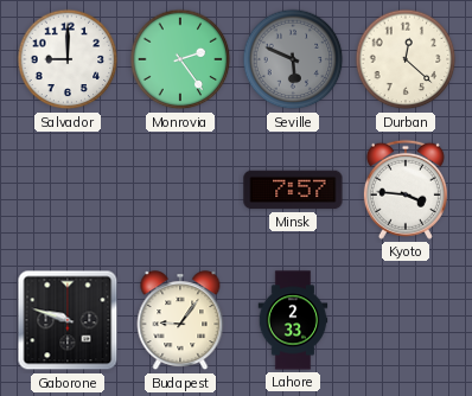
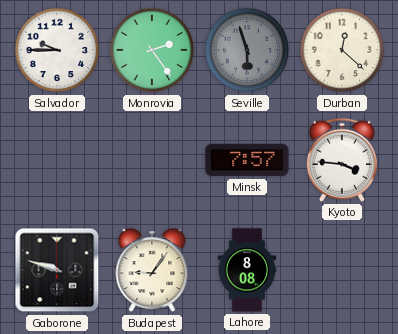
Salvador: 9:00 -> 9:45 (57, 50)
Seville: 5:49 -> 5:57 (247, 50)
Lahore: 2:33 -> 8:08 (247, 270)
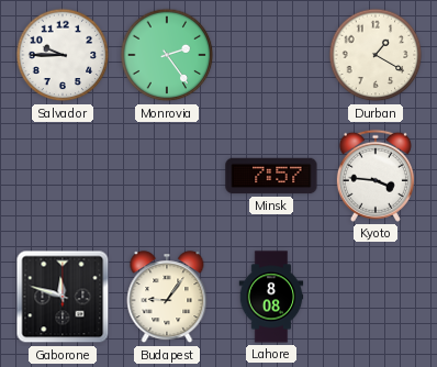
Seville: 5:57 -> none (247, 50)
Durban: 12:22 -> 1:20 (376, 55)
Gaborone: 9:48 -> 11:48 (63, 297)
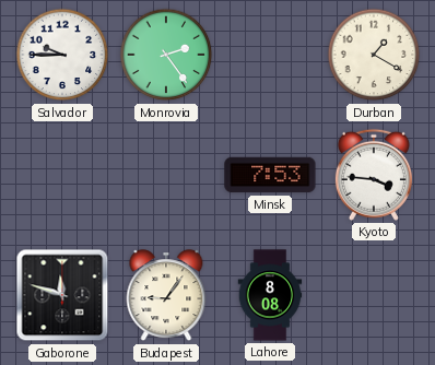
Minsk: 7:57 -> 7:53 (270, 175)
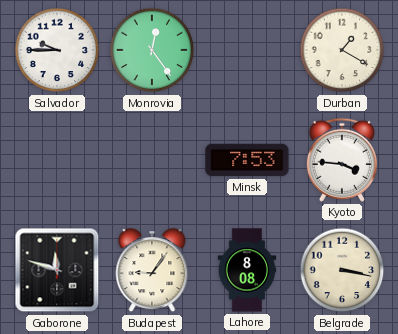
Monrovia: 2:24 -> 12:24 (152, 50)
Belgrade: none -> 3:17 (342, 270)
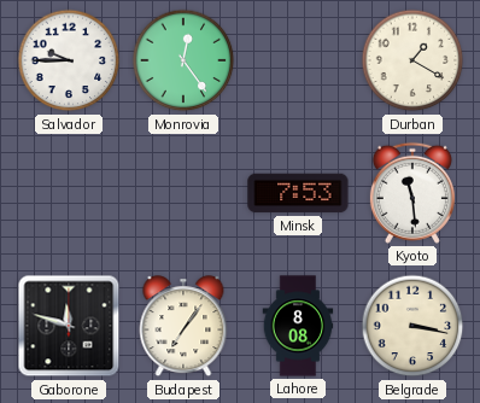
Kyoto: 3:46 -> 11:29 (412, 193)
Budapest: 9:06 -> 7:06 (183, 327)
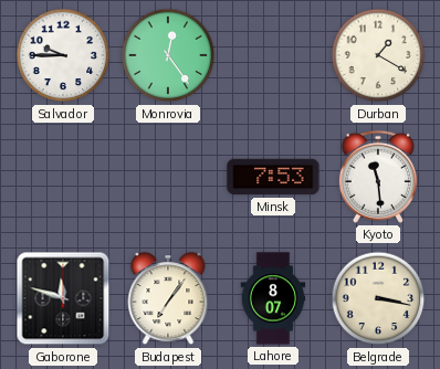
Lahore: 8:08 -> 8:07 (273, 298)
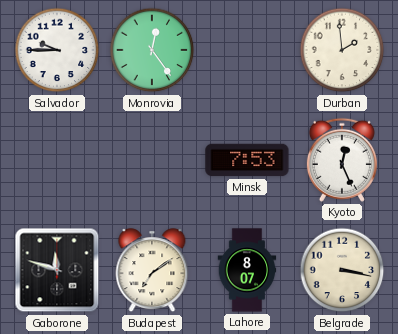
Durban: 1:20 -> 1:59 (342, 50)
Kyoto: 11:29 -> 12:26 (342, 160)
Budapest: 7:06 -> 7:09 (152, 271)
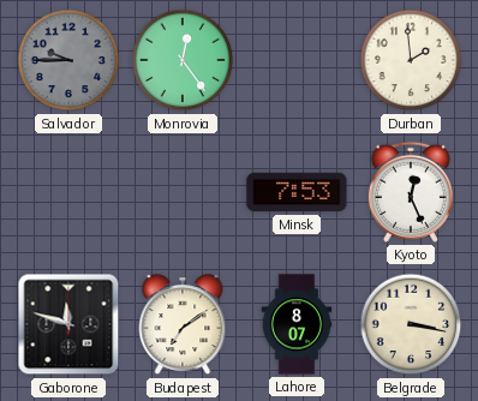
Salvador dial: white -> grey (68, 60)
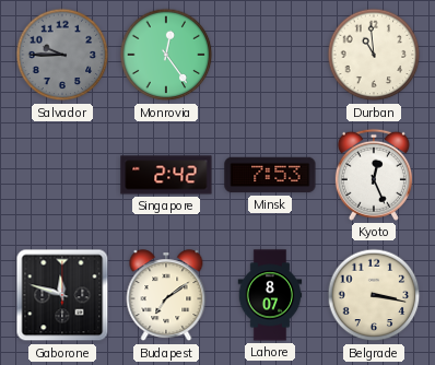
Durban: 1:59 -> 10:59 (374, 55)
Singapore: none -> 2:42 (166, 175)
